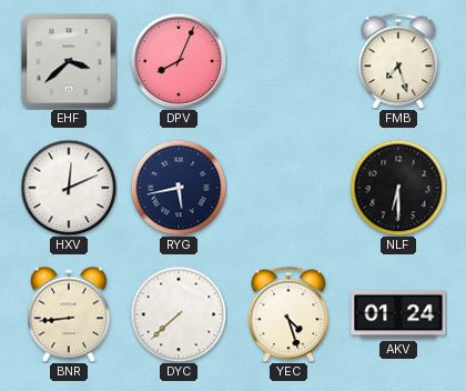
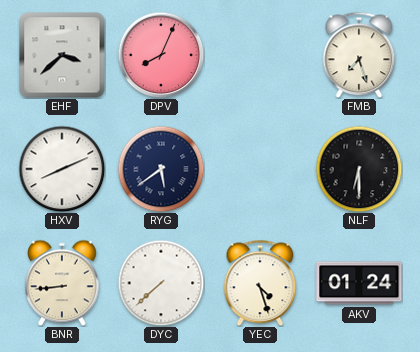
HXV: 12:11 -> 8:11 (62, 169)
RYG: 5:43 -> 5:39 (161, 169)
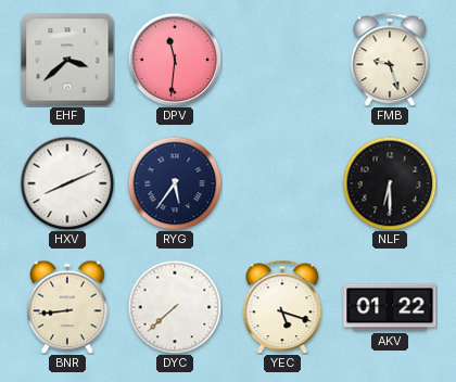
DPV: 8:04 -> 11:31 (175, 60)
FMB: 7:27 -> 9:27 (390, 60)
RYG: 5:39 -> 5:36 (175, 183)
YEC: 4:27 -> 5:18 (282, 307)
AKV: 01:24 -> 01:22 (390, 307)
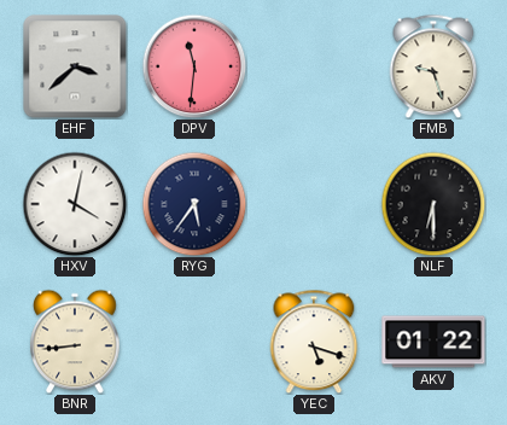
HXV: 8:11 -> 4:02 (75, 204)
DYC: 7:38 -> none (175, 307)
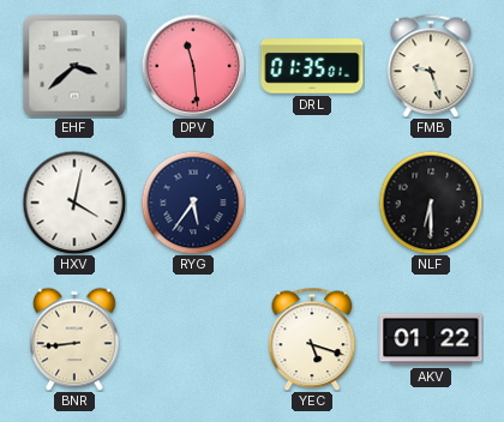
DPV: 11:31 -> 11:29 (193, 66)
DRL: none -> 01:35 (312, 66)
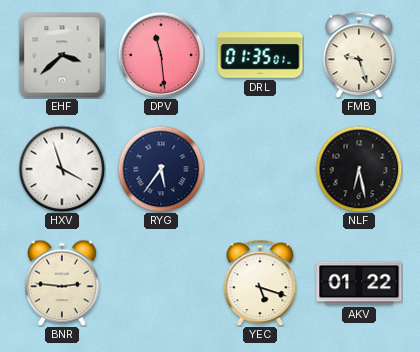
HXV: 4:02 -> 3:57 (62, 169)
NLF: 6:30 -> 6:28 (359, 169)
BNR: 8:44 -> 2:46 (62, 283)
